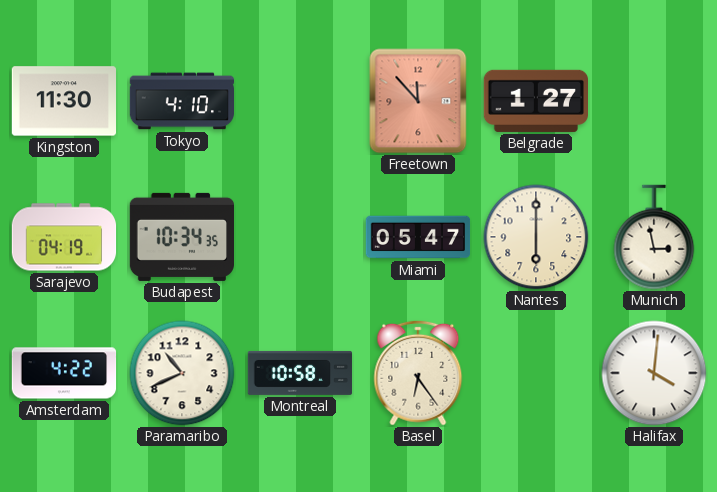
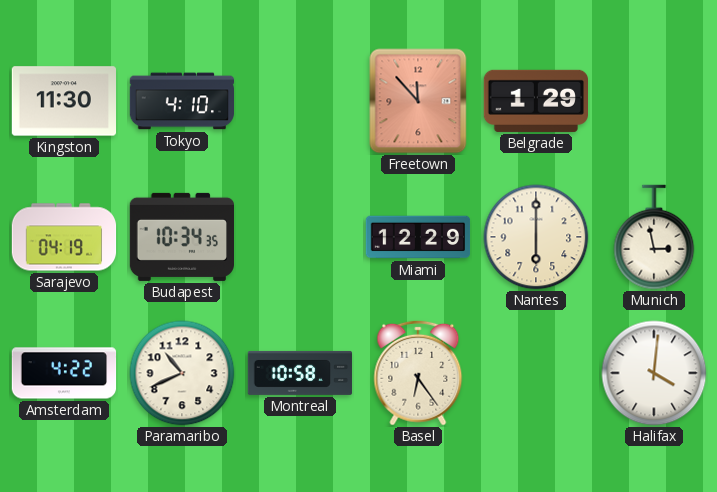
Belgrade: 1:27 -> 1:29 (535, 101)
Miami: 05:47 -> 12:29 (418, 237)
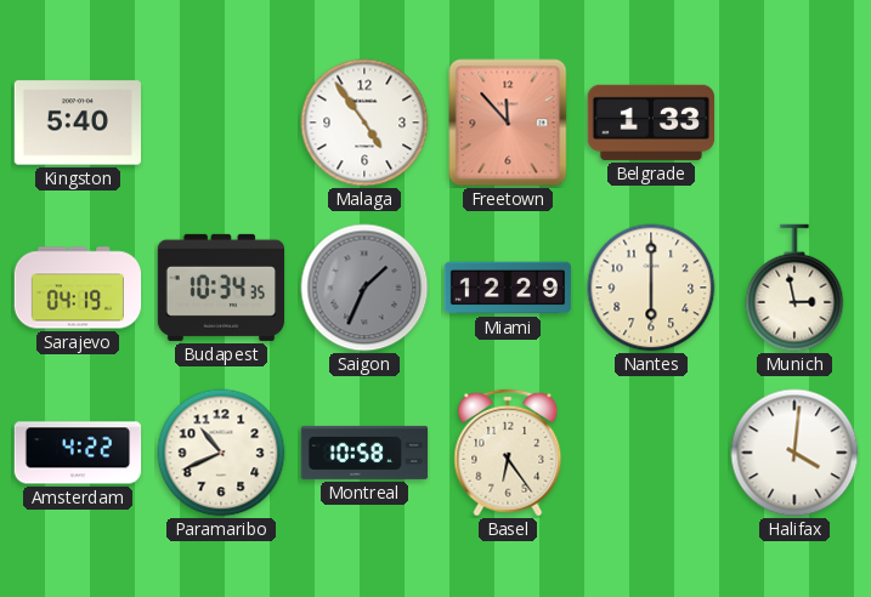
Kingston: 11:30 -> 5:40 (77, 123)
Tokyo: 4:10 -> none (182, 101)
Malaga: none -> 4:54 (364, 123)
Belgrade: 1:29 -> 1:33 (650, 123)
Saigon: none -> 1:34 (364, 288)
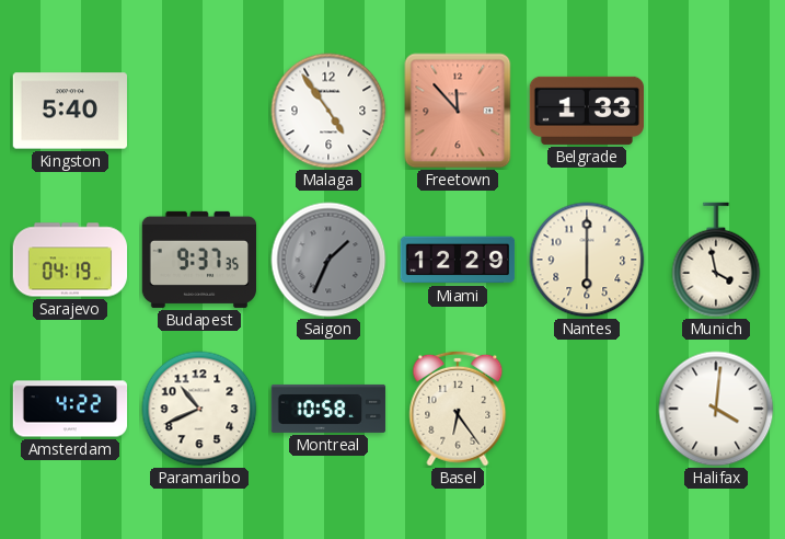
Budapest: 10:34 -> 9:37 (198, 260)
Munich: 2:58 -> 3:58 (716, 260)
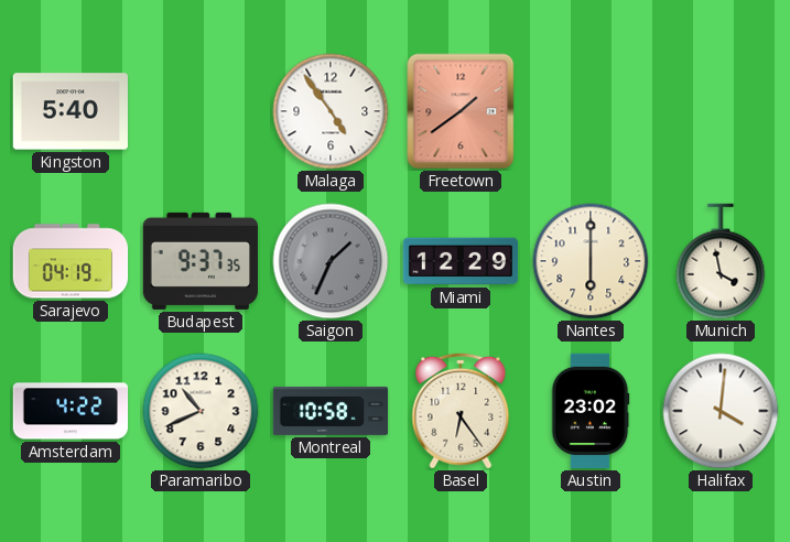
Freetown: 11:53 -> 1:39 (461, 111)
Belgrade: 1:33 -> none (586, 111)
Austin: none -> 23:02 (591, 411)
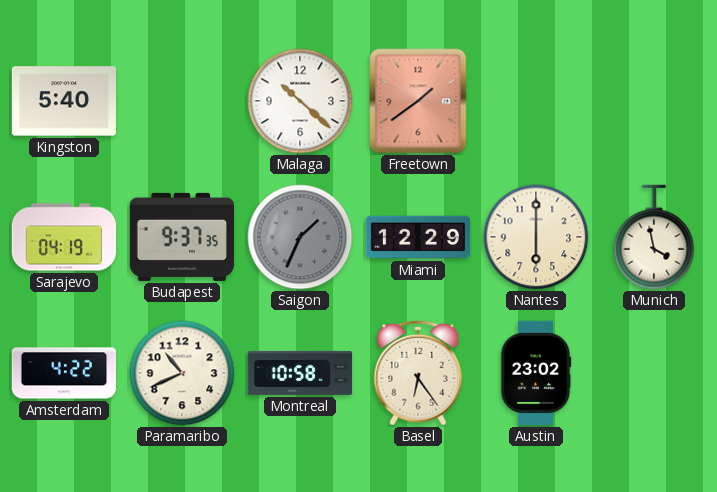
Malaga: 4:54 -> 10:22 (300, 101)
Halifax: 4:01 -> none (721, 411)
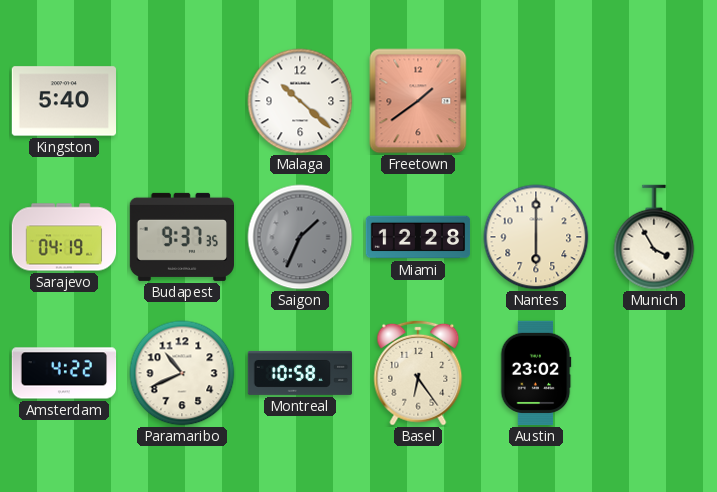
Miami: 12:29 -> 12:28 (418, 237)
Munich: 3:58 -> 3:55 (654, 237)
